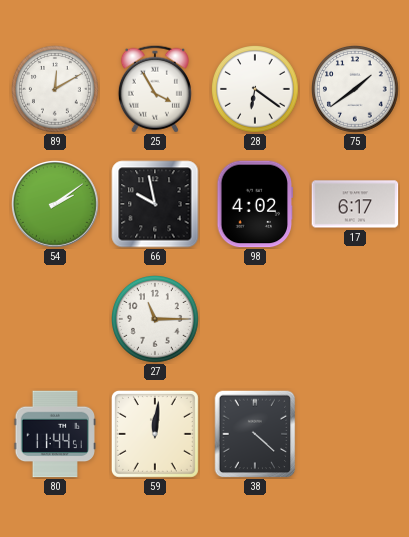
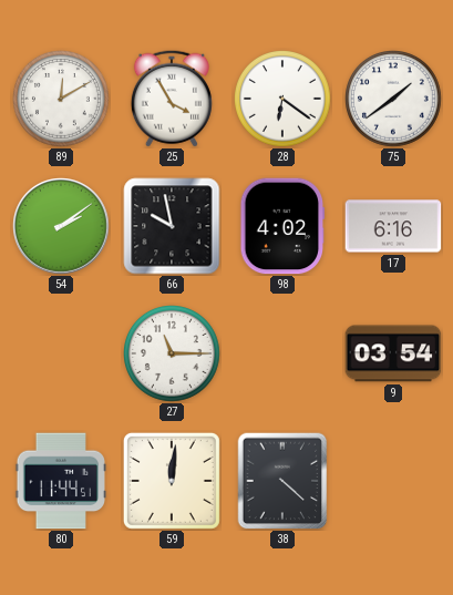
17: 6:17 -> 6:16 (393, 226)
9: none -> 03:54 (393, 353)
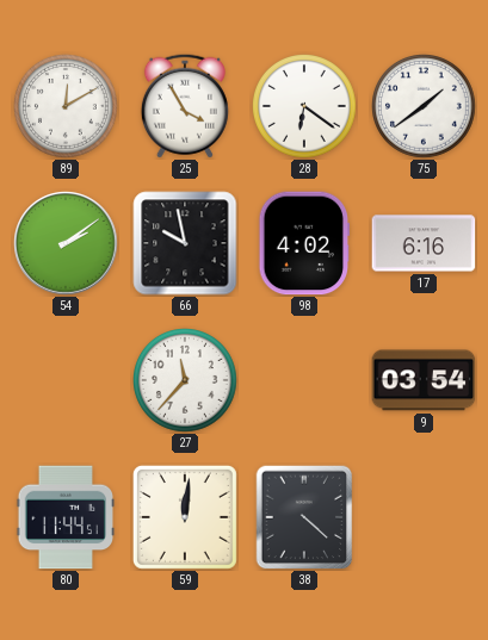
27: 11:15 -> 11:37 (186, 381)
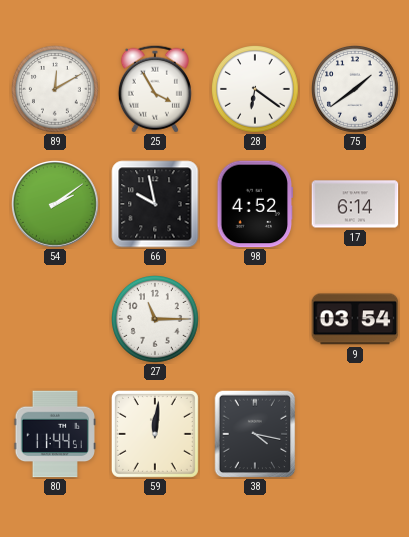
98: 4:02 -> 4:52 (255, 204)
17: 6:16 -> 6:14 (355, 204)
27: 11:37 -> 11:15 (156, 320)
38: 4:22 -> 4:17 (255, 434)
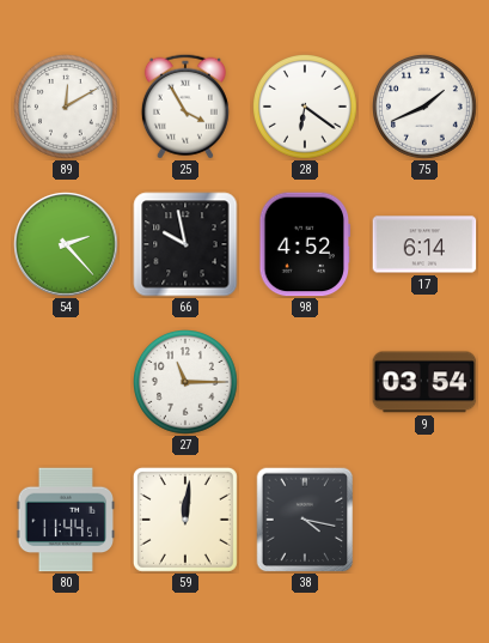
75: 1:39 -> 1:41 (426, 108)
54: 2:09 -> 2:23 (66, 244)
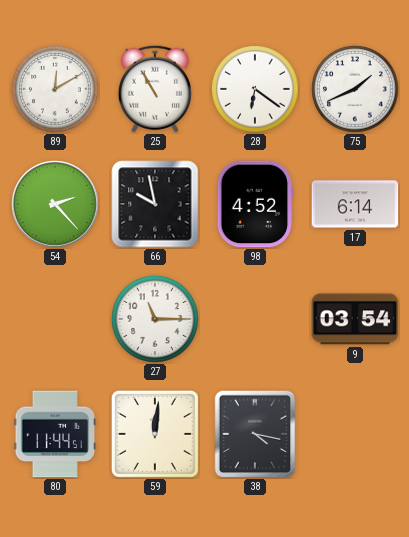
25: 3:55 -> 10:55 (155, 89)
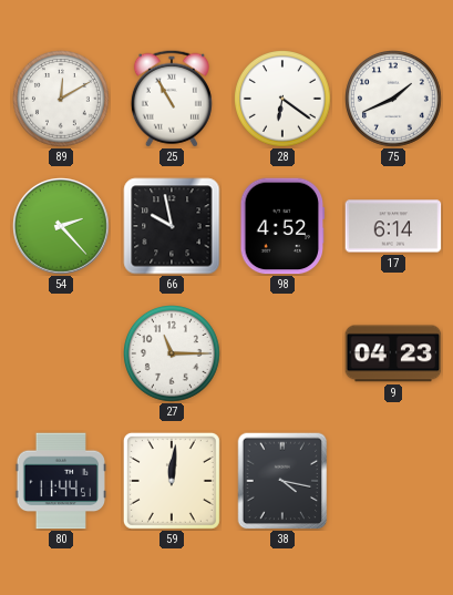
9: 03:54 -> 04:23 (393, 353)
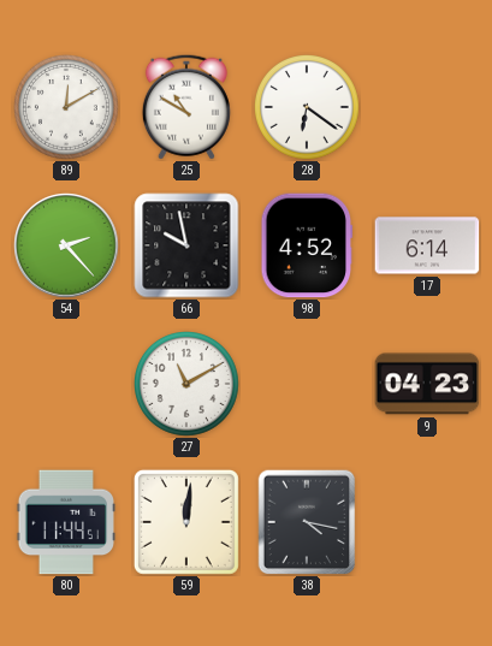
25: 10:55 -> 10:50 (186, 107)
75: 1:41 -> none (394, 100)
27: 11:15 -> 11:10 (188, 385)
